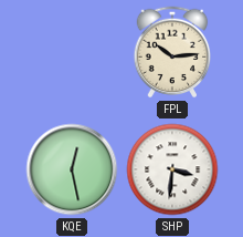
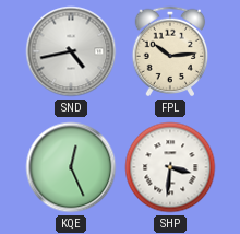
SND: none -> 4:43 (71, 51)
KQE: 12:28 -> 12:26 (71, 167)
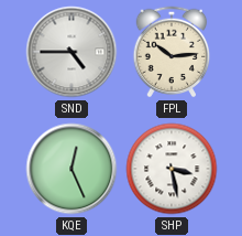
SND: 4:43 -> 4:45 (71, 52)
SHP: 3:31 -> 3:28 (172, 169)
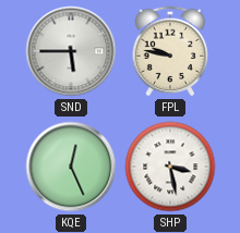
SND: 4:45 -> 5:45 (71, 51)
FPL: 10:14 -> 9:47 (170, 51)
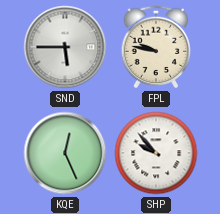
SHP: 3:28 -> 9:53 (156, 153)
